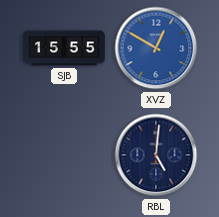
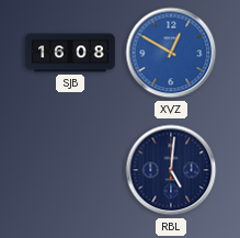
SJB: 15:55 -> 16:08 (70, 53)
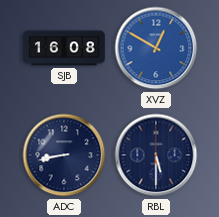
ADC: none -> 8:43 (64, 155)
RBL: 5:01 -> 5:30 (156, 155)
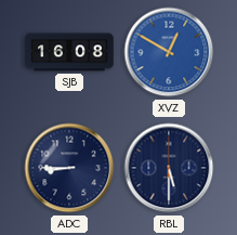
ADC: 8:43 -> 8:45 (69, 168)
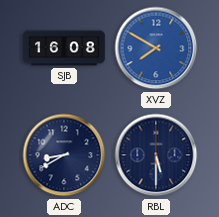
XVZ: 12:50 -> 7:50 (156, 48)
ADC: 8:45 -> 8:40 (64, 155)
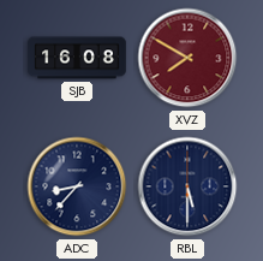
XVZ dial: blue -> burgundy (187, 58)
ADC: 8:40 -> 8:37 (77, 186)
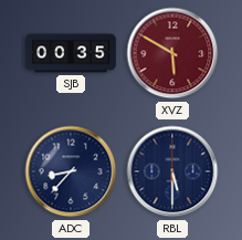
SJB: 16:08 -> 00:35 (71, 53)
XVZ: 7:50 -> 5:50 (172, 53)
